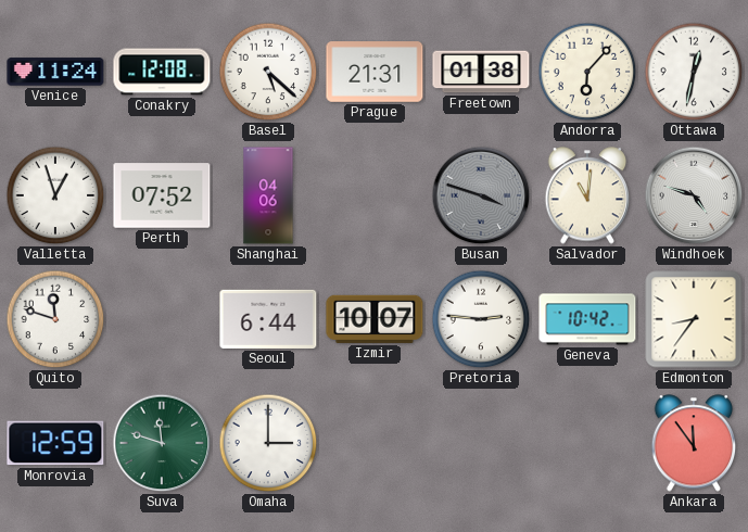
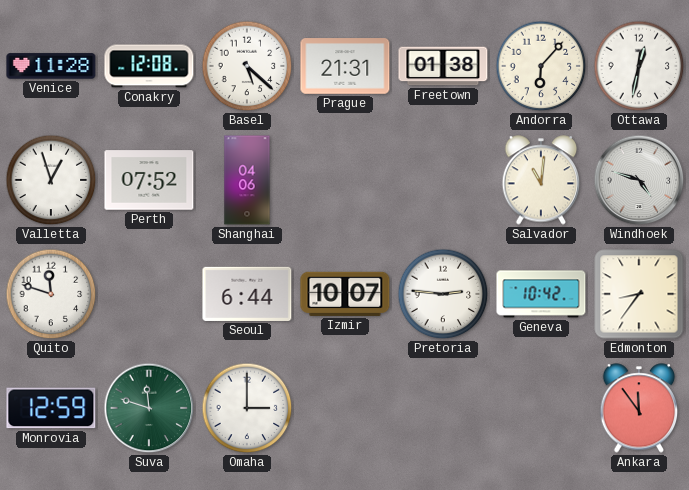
Venice: 11:24 -> 11:28 (51, 66)
Busan: 3:48 -> none (481, 195)
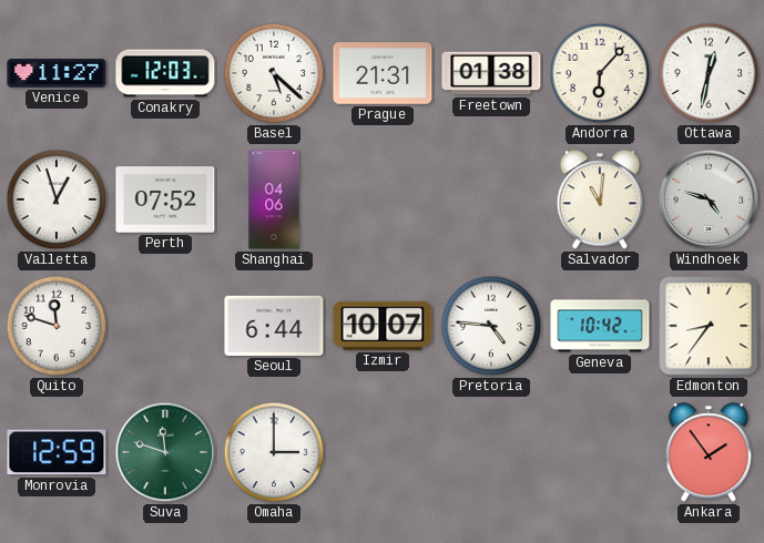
Venice: 11:28 -> 11:27 (57, 73)
Conakry: 12:08 -> 12:03 (165, 73)
Pretoria: 2:46 -> 4:46 (491, 326)
Ankara: 11:54 -> 1:54 (709, 452)
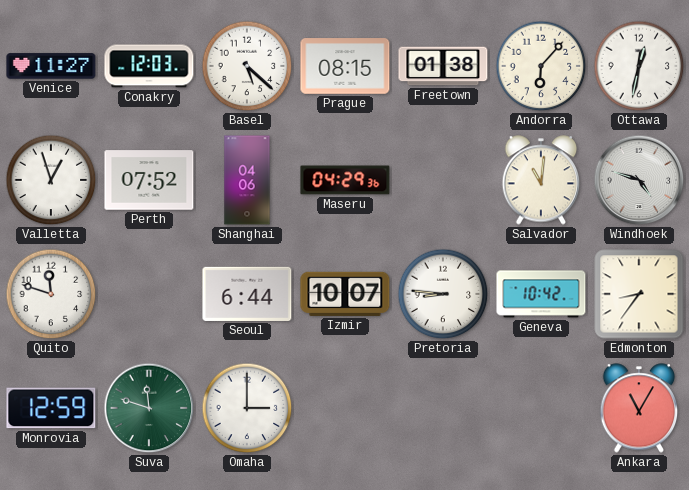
Prague: 21:31 -> 08:15 (345, 66)
Maseru: none -> 04:29 (345, 180)
Pretoria: 4:46 -> 8:46 (443, 294)
Ankara: 1:54 -> 11:05 (639, 408)
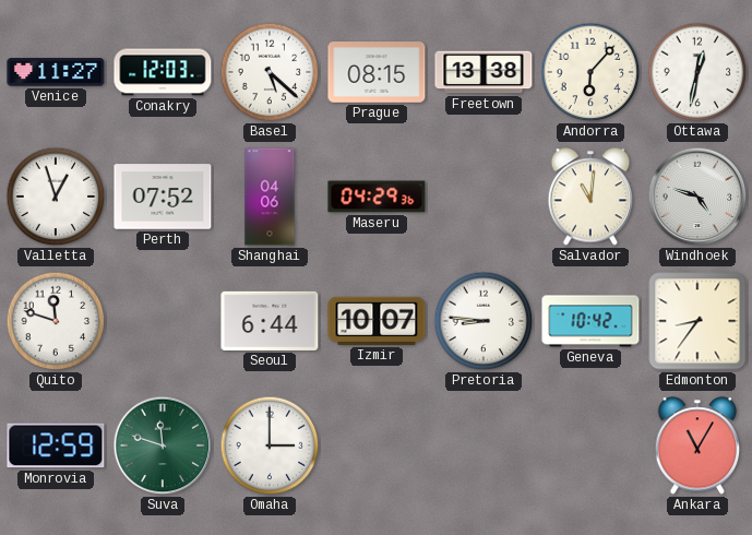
Freetown: 01:38 -> 13:38 (484, 72)
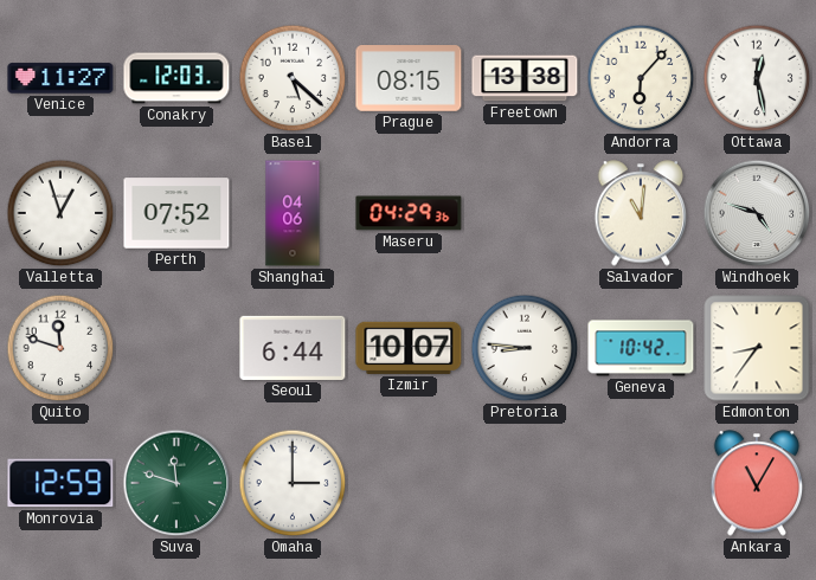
Ottawa: 12:32 -> 12:28 (757, 78)
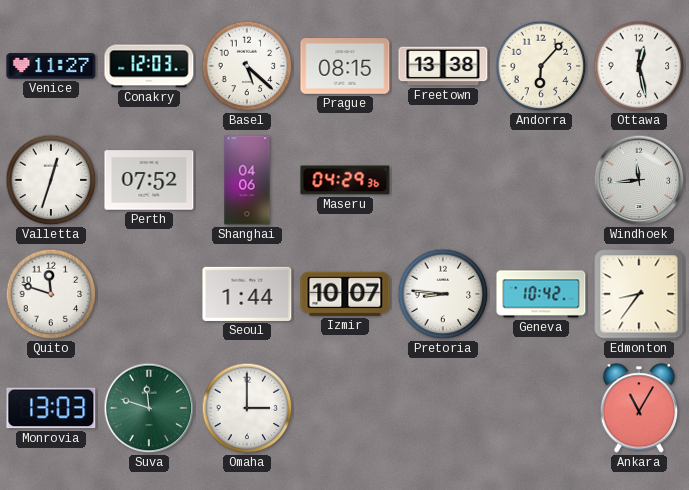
Valletta: 12:57 -> 12:33 (51, 180)
Salvador: 11:01 -> none (641, 213)
Windhoek: 4:48 -> 11:44 (639, 180)
Seoul: 6:44 -> 1:44 (247, 294)
Monrovia: 12:59 -> 13:03 (51, 408)
